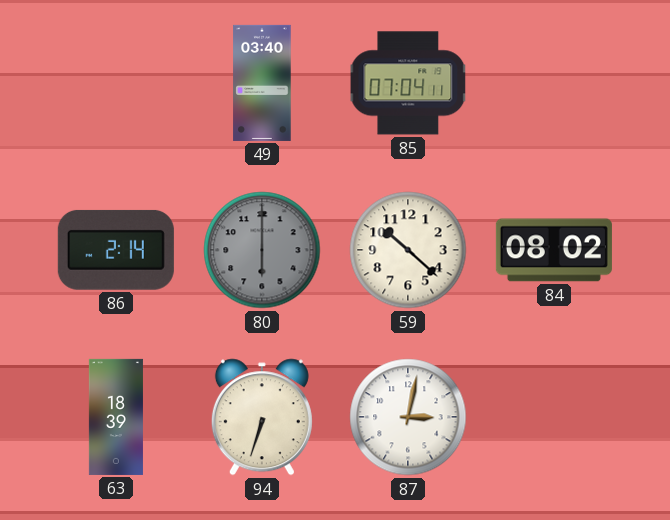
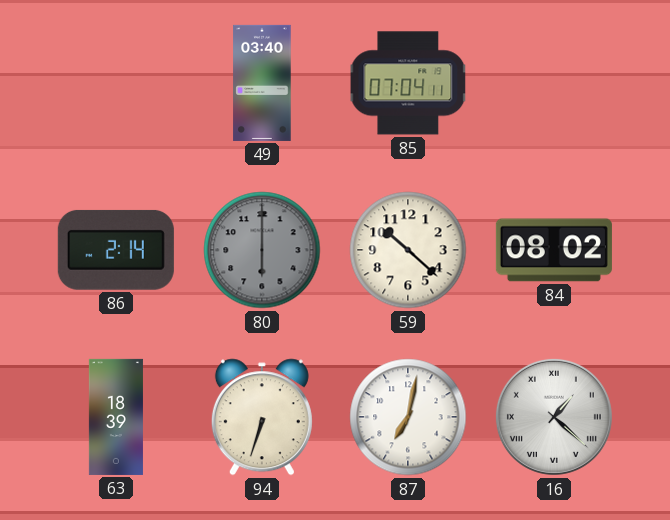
87: 3:02 -> 7:02 (408, 417)
16: none -> 1:22 (554, 417)
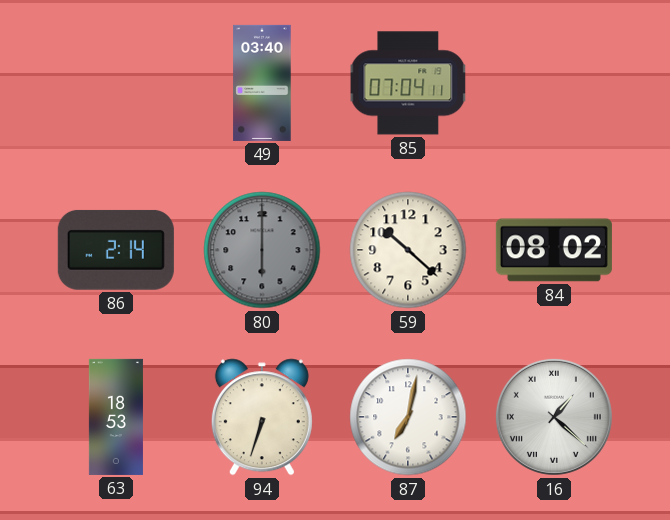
63: 18:39 -> 18:53 (116, 417)
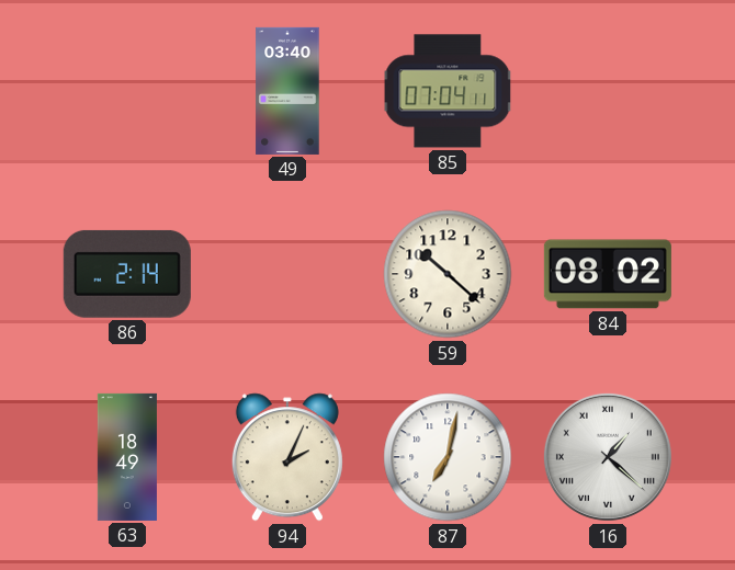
80: 6:00 -> none (262, 250)
63: 18:53 -> 18:49 (127, 457)
94: 6:33 -> 2:04 (287, 457)
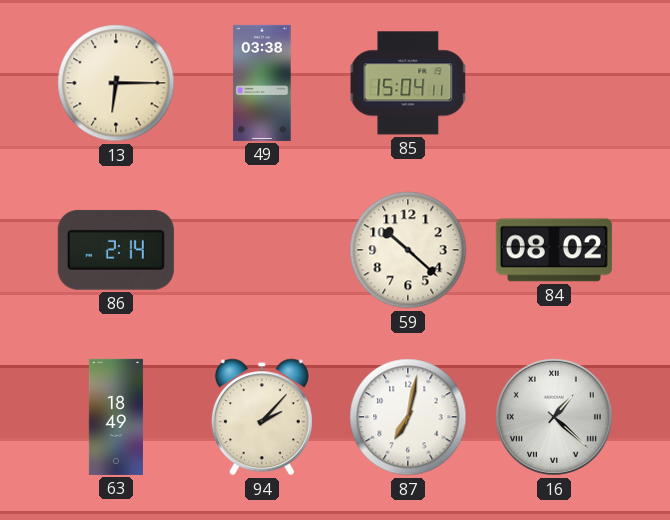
13: none -> 6:15 (116, 83)
49: 03:40 -> 03:38 (262, 83)
85: 07:04 -> 15:04 (408, 83)
94: 2:04 -> 2:07 (262, 417)
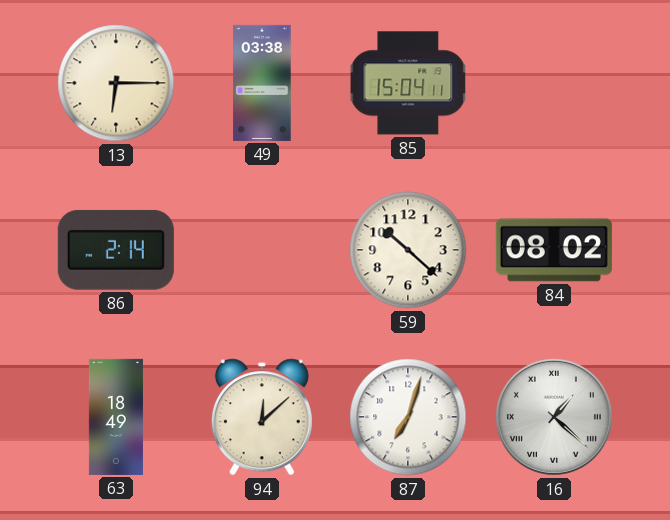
94: 2:07 -> 12:08 (262, 417)
87: 7:02 -> 7:03 (408, 417)
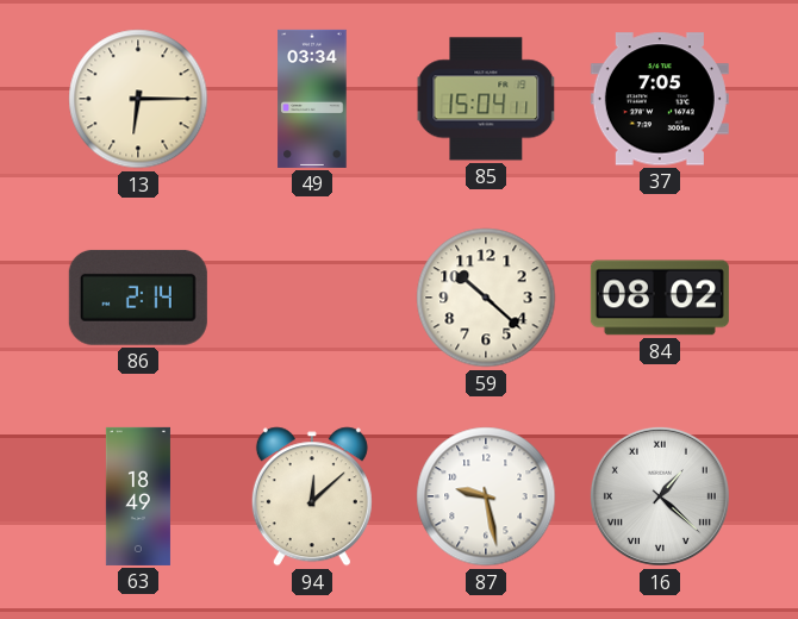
49: 03:38 -> 03:34 (312, 99)
37: none -> 7:05 (660, 99)
87: 7:03 -> 9:28 (486, 496)
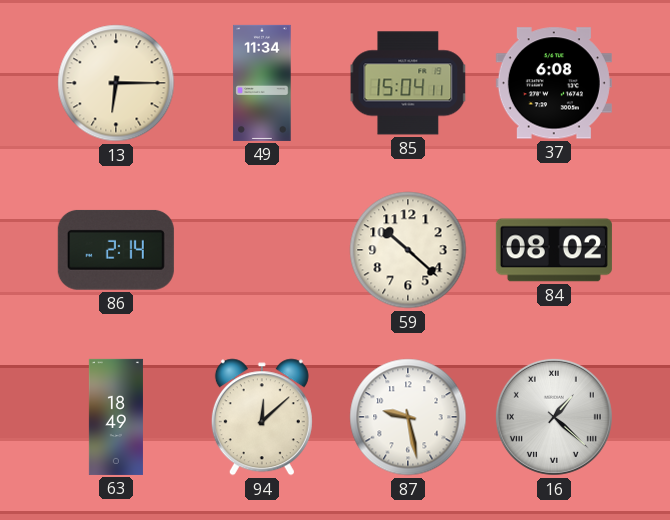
49: 03:34 -> 11:34 (262, 83)
37: 7:05 -> 6:08 (554, 83)
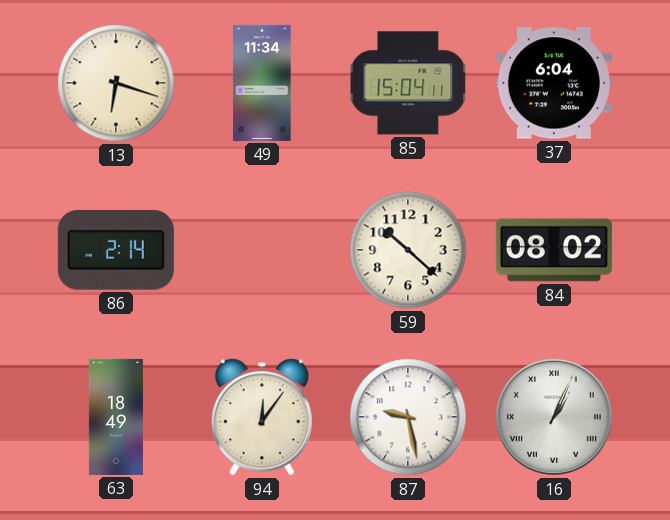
13: 6:15 -> 6:18 (116, 83)
37: 6:08 -> 6:04 (554, 83)
94: 12:08 -> 12:06 (262, 417)
16: 1:22 -> 1:04 (554, 417)
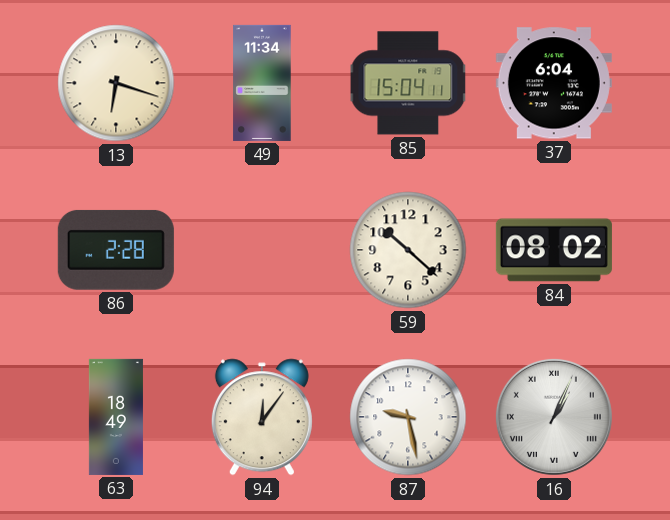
86: 2:14 -> 2:28 (116, 250)
